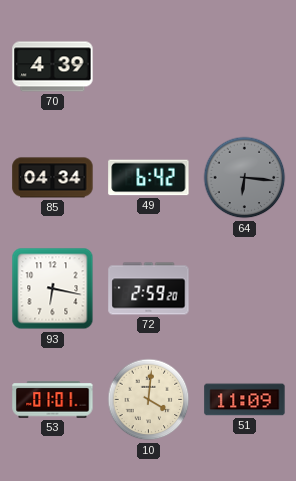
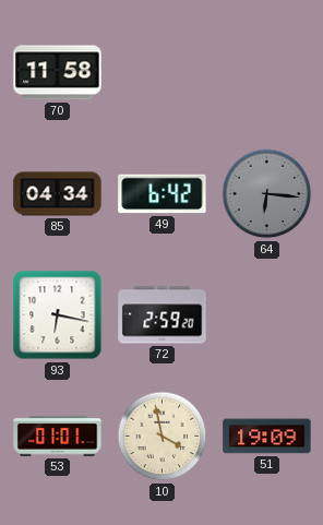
70: 4:39 -> 11:58 (58, 73)
10: 4:01 -> 3:58 (163, 437)
51: 11:09 -> 19:09 (267, 437)
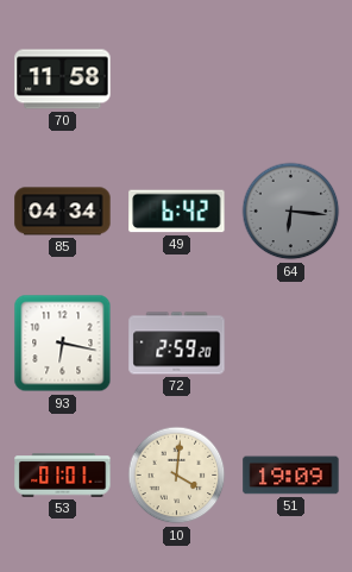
10: 3:58 -> 4:01 (177, 476)
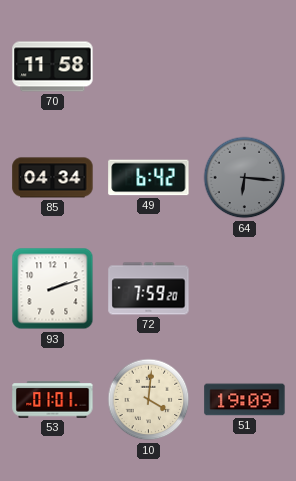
93: 6:17 -> 2:12 (53, 289)
72: 2:59 -> 7:59 (149, 289)
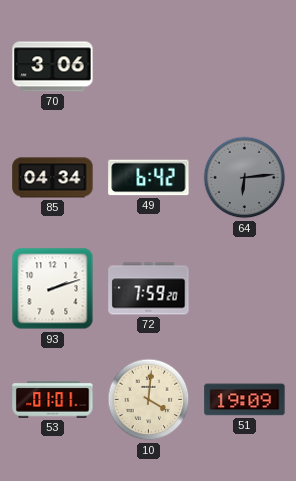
70: 11:58 -> 3:06 (53, 67)
64: 6:16 -> 6:14 (245, 178)
